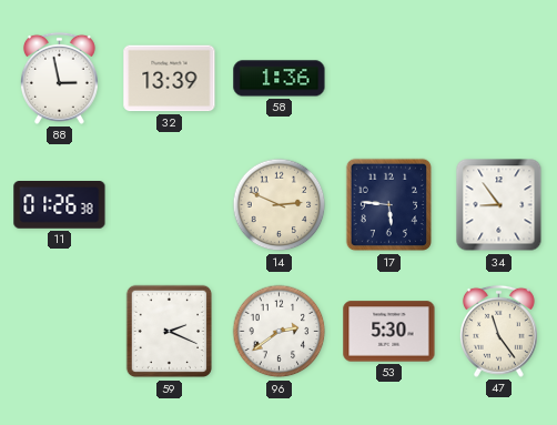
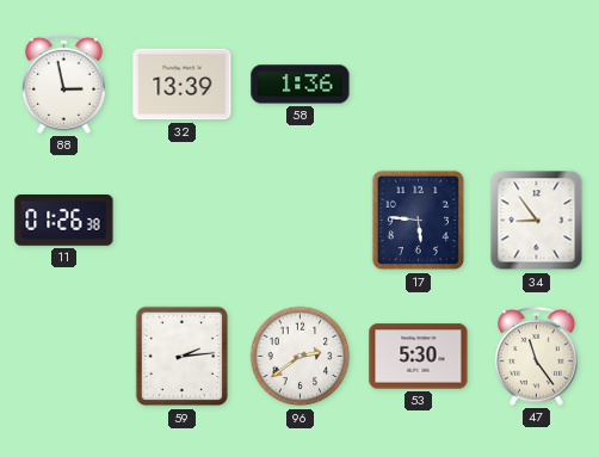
14: 2:49 -> none (280, 205)
59: 2:19 -> 2:14 (181, 357)
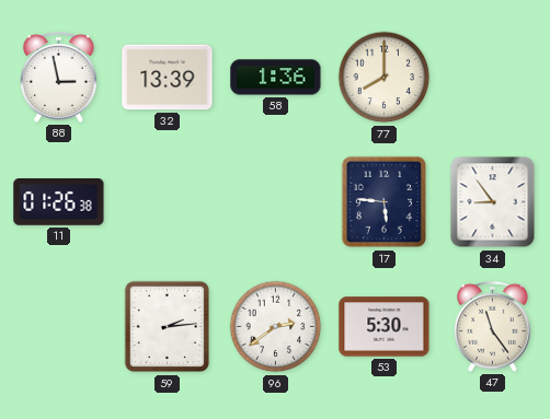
77: none -> 8:00 (385, 78)
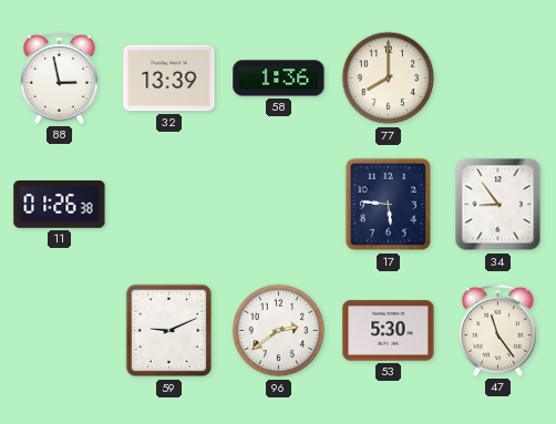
59: 2:14 -> 9:11 (168, 331)
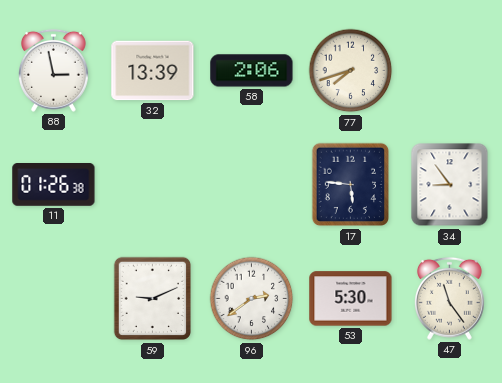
58: 1:36 -> 2:06 (252, 71)
77: 8:00 -> 7:42 (351, 71)
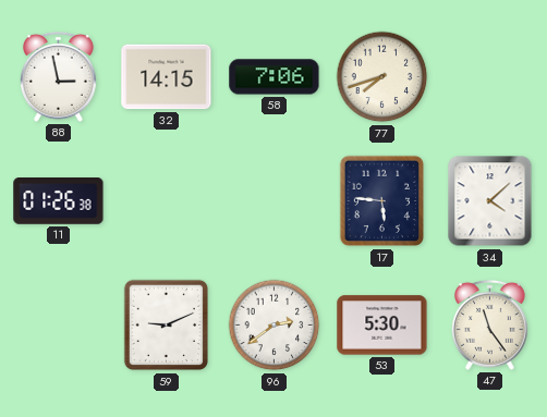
32: 13:39 -> 14:15 (167, 77)
58: 2:06 -> 7:06 (275, 77)
34: 8:54 -> 4:08 (490, 201)
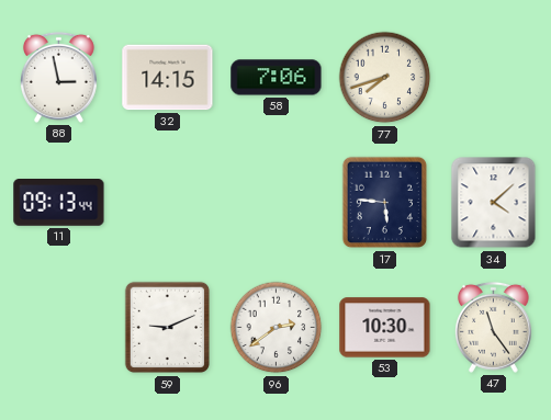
11: 01:26 -> 09:13 (59, 203)
53: 5:30 -> 10:30 (385, 328)
